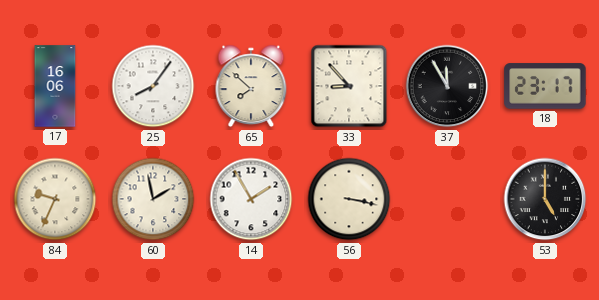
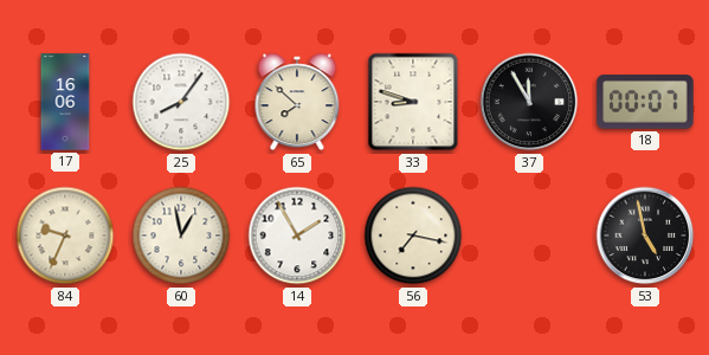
33: 8:53 -> 8:48 (413, 102)
18: 23:17 -> 00:07 (645, 102)
60: 1:58 -> 12:58 (181, 235)
56: 3:17 -> 7:17 (413, 235)
53: 5:00 -> 4:58 (645, 235)
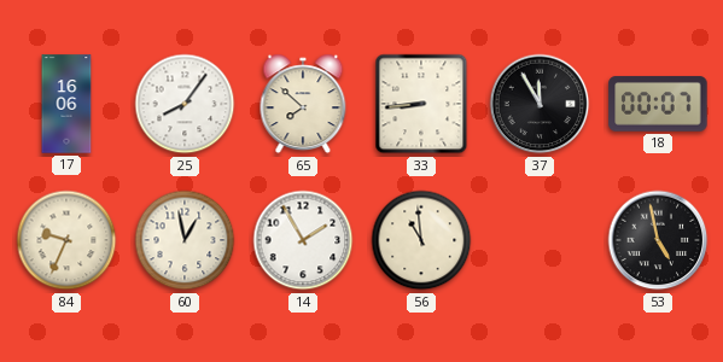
33: 8:48 -> 8:44 (421, 104)
56: 7:17 -> 10:59 (421, 240)
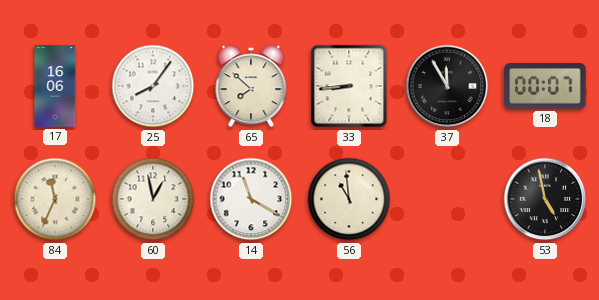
84: 9:34 -> 11:34 (55, 199)
14: 1:55 -> 11:20 (251, 199)
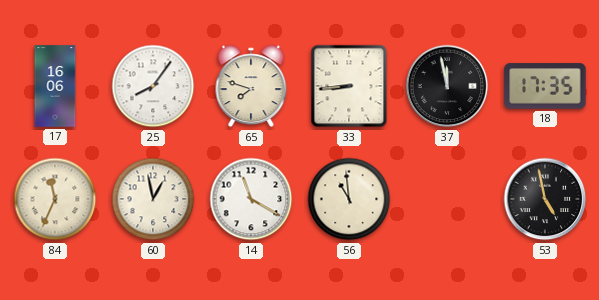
65: 7:52 -> 7:48 (251, 86)
37: 11:55 -> 11:58 (447, 86)
18: 00:07 -> 17:35 (545, 86)
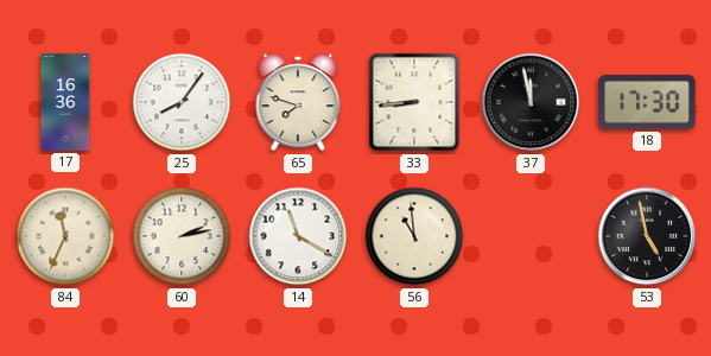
17: 16:06 -> 16:36 (65, 102)
18: 17:35 -> 17:30 (647, 102)
60: 12:58 -> 2:13 (182, 236)
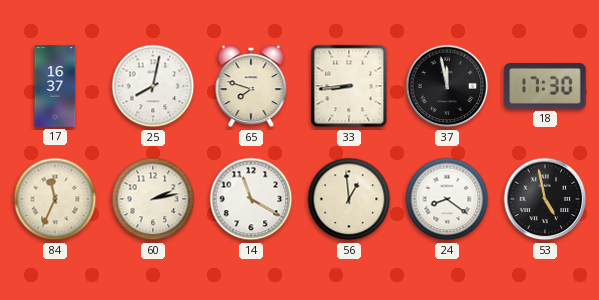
17: 16:36 -> 16:37 (55, 86)
25: 8:06 -> 8:02 (153, 86)
56: 10:59 -> 12:59 (349, 199)
24: none -> 8:21 (447, 199)
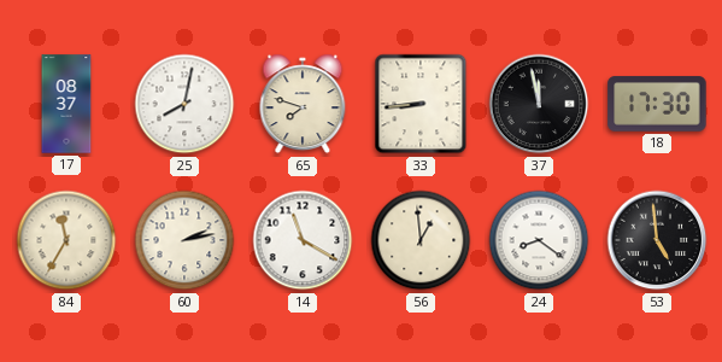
17: 16:37 -> 08:37 (66, 104)
84: 11:34 -> 11:35 (66, 240)
53: 4:58 -> 4:59 (657, 240)
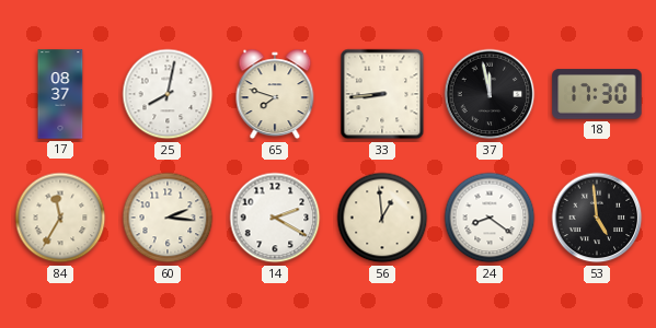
60: 2:13 -> 2:16 (168, 218)
14: 11:20 -> 2:20 (275, 218)
